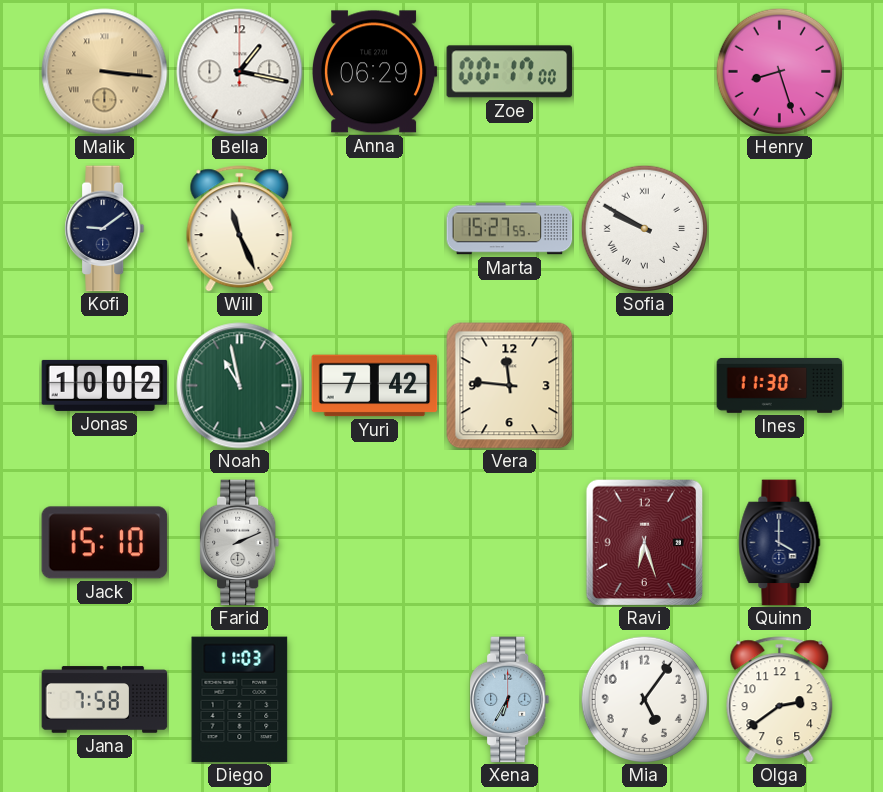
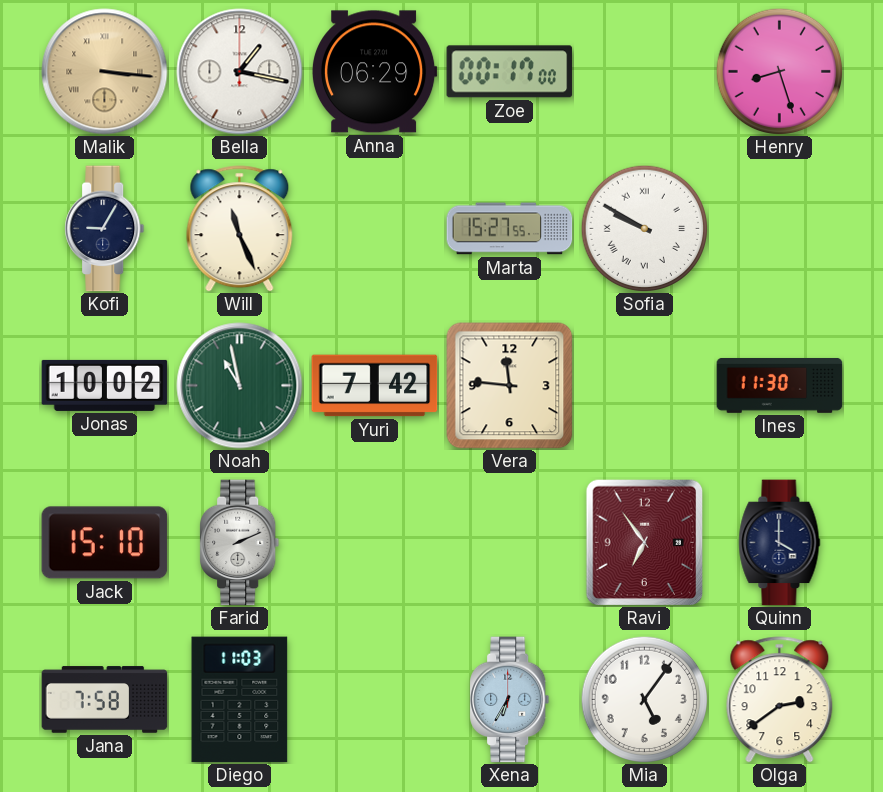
Kofi: 9:09 -> 9:05 (105, 229)
Ravi: 6:27 -> 6:54 (645, 542)
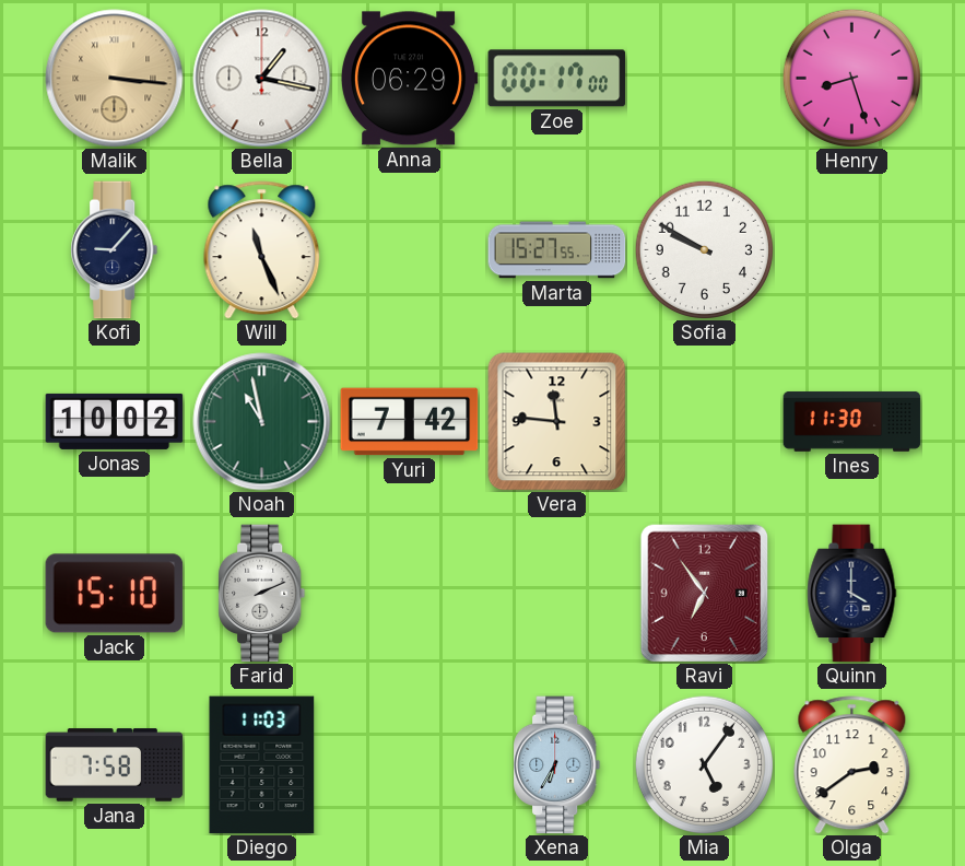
Kofi: 9:05 -> 9:07 (115, 250)
Sofia numerals: Roman -> Arabic (704, 249)
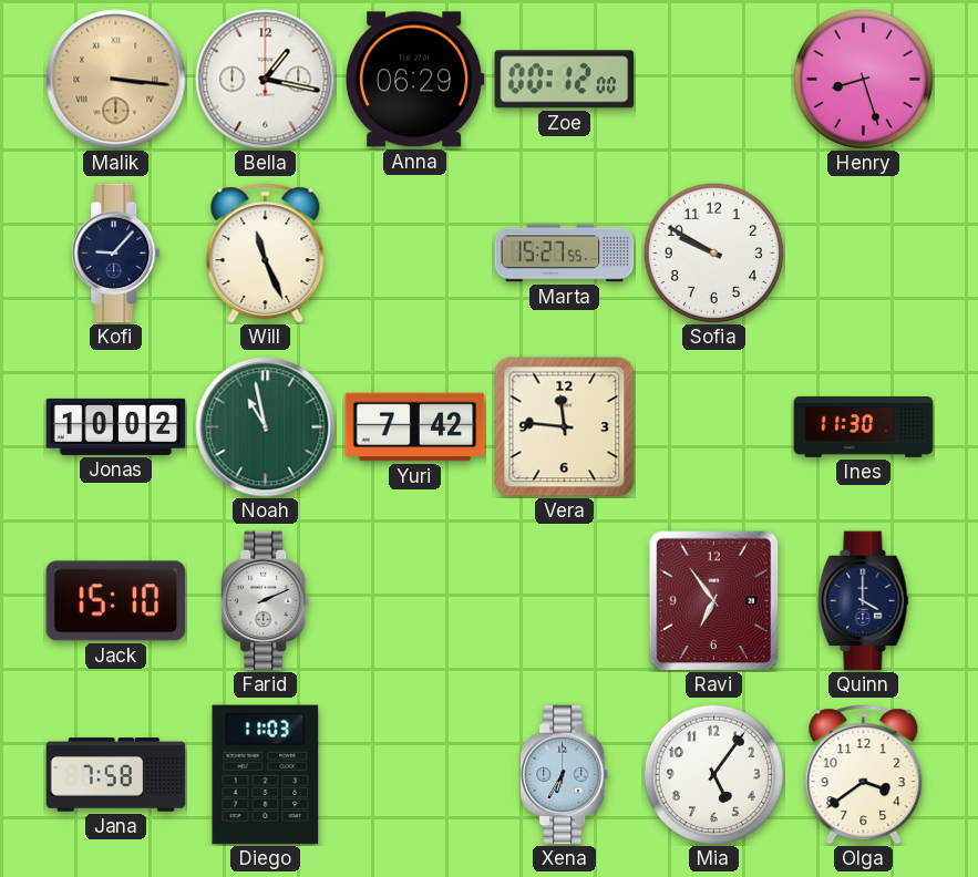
Zoe: 00:17 -> 00:12 (565, 80)
Olga: 2:39 -> 3:39 (864, 775)
